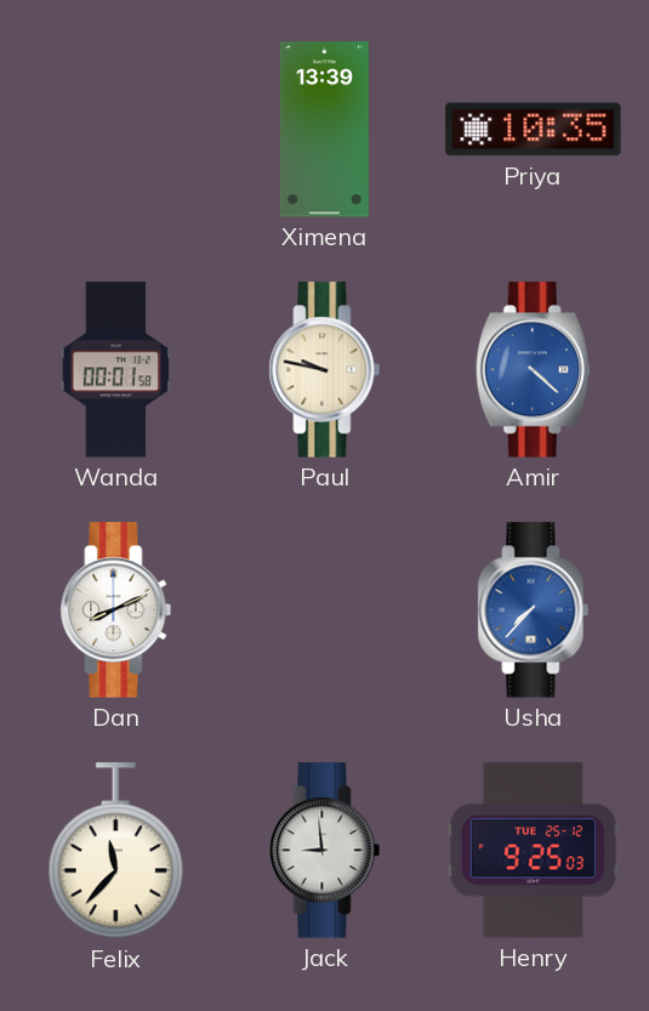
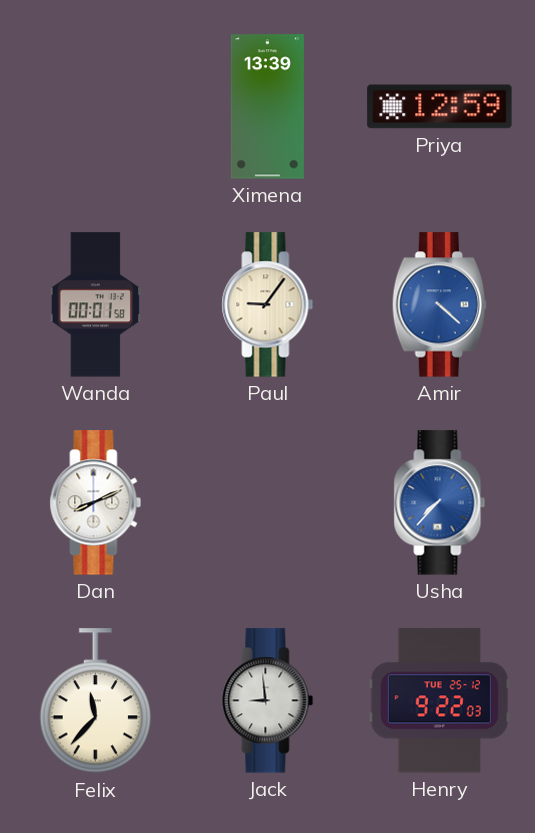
Priya: 10:35 -> 12:59 (440, 107)
Paul: 9:47 -> 9:06 (268, 305)
Henry: 9:25 -> 9:22 (439, 701)
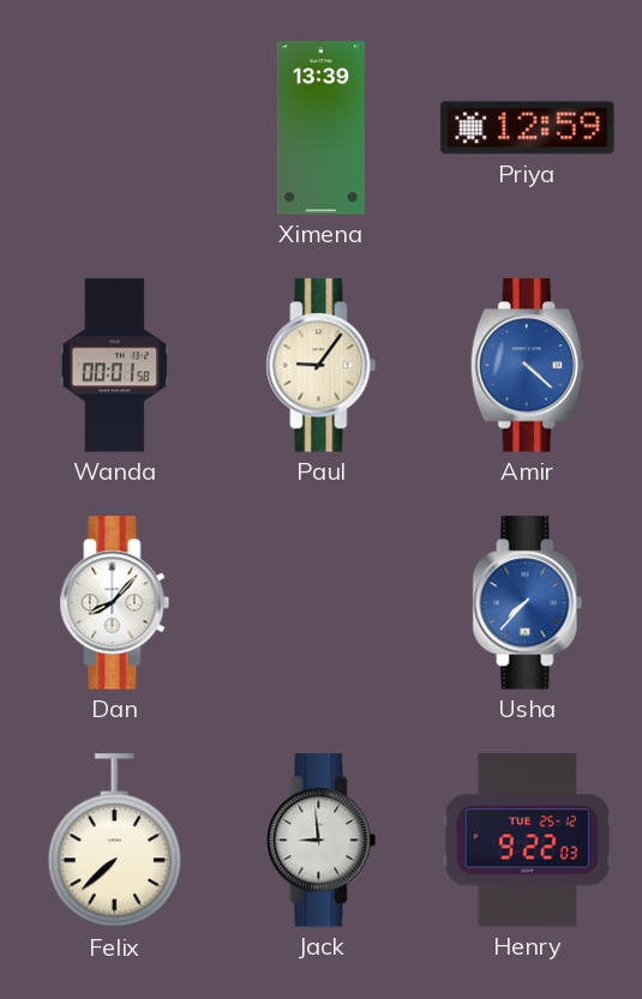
Dan: 8:11 -> 8:07 (115, 603)
Felix: 11:37 -> 7:38 (114, 841)
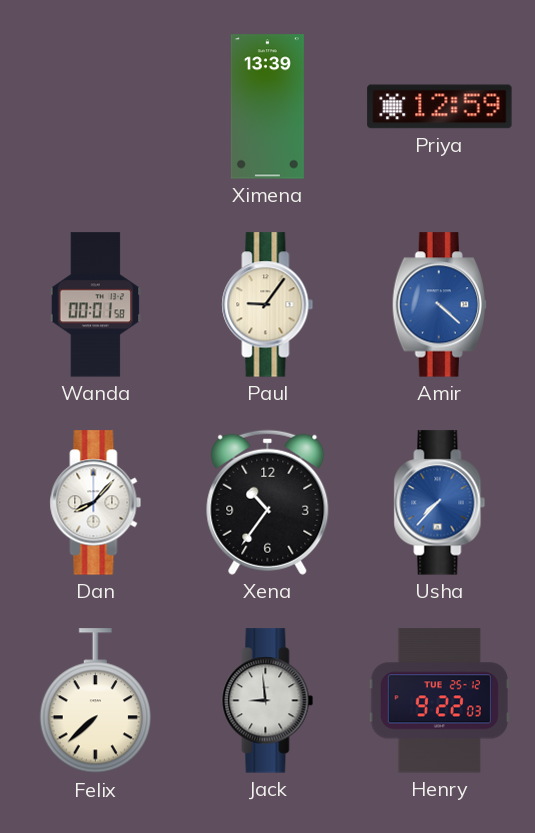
Xena: none -> 10:36 (268, 502)
